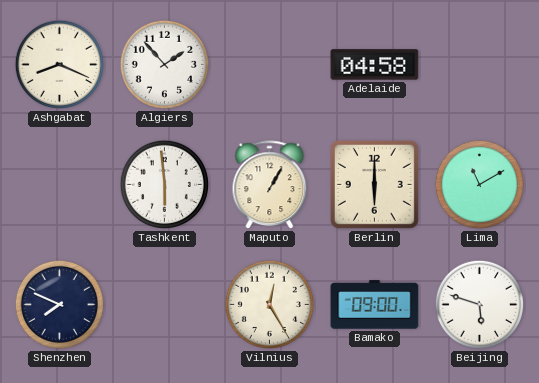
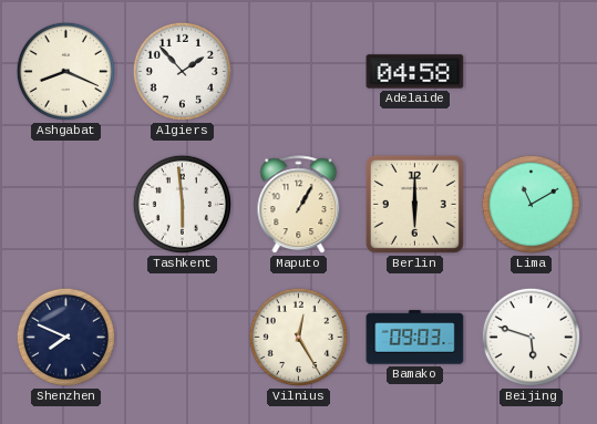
Bamako: 09:00 -> 09:03 (415, 338)
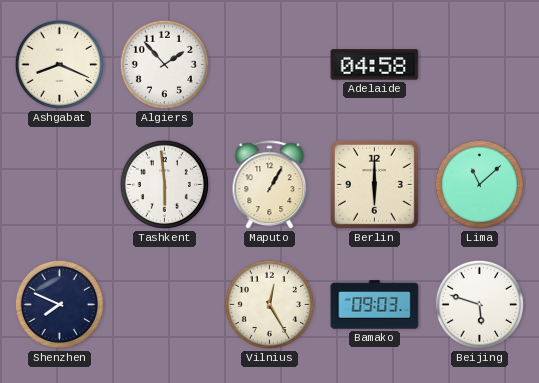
Lima: 11:10 -> 11:08 (479, 184)
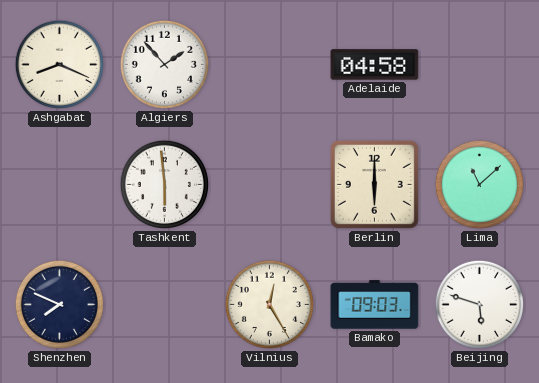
Maputo: 1:05 -> none (270, 185)
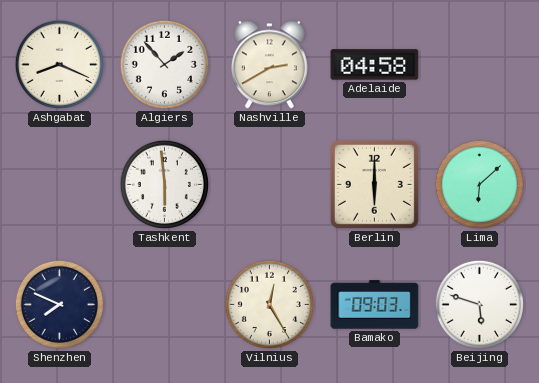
Nashville: none -> 2:40 (269, 65)
Lima: 11:08 -> 6:08 (479, 184)
